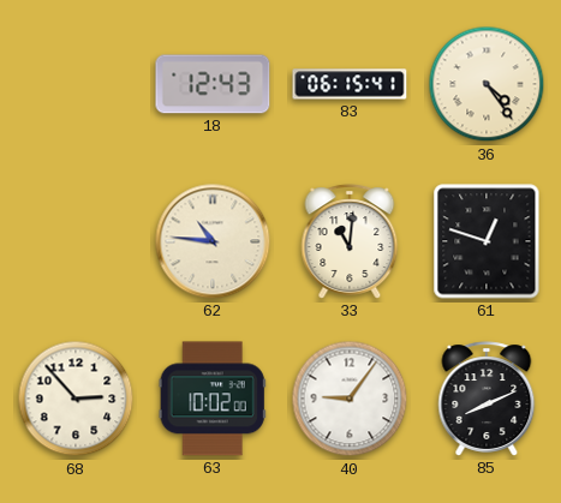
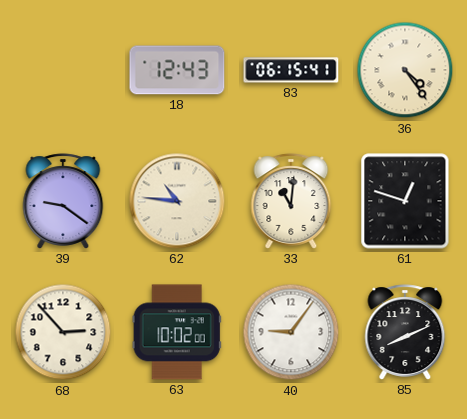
39: none -> 9:21 (63, 201)
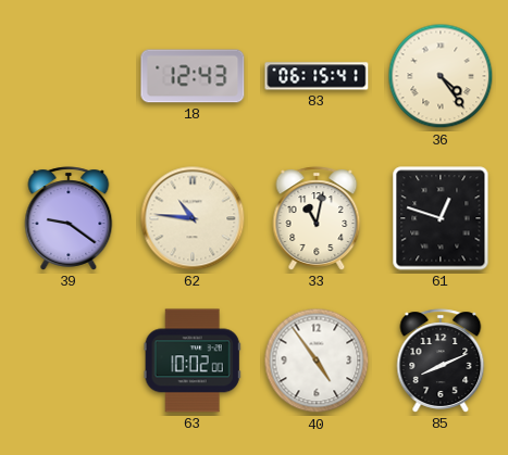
33: 11:01 -> 11:02 (317, 218)
68: 2:53 -> none (63, 332)
40: 9:06 -> 4:54 (317, 361)
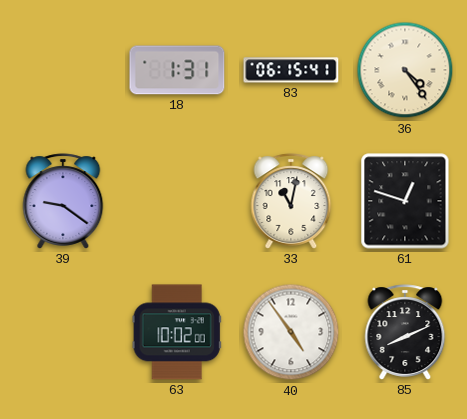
18: 12:43 -> 1:31 (177, 70)
62: 10:46 -> none (193, 218)
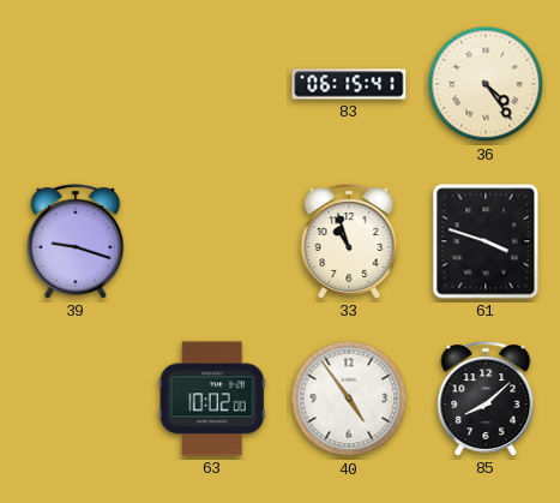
18: 1:31 -> none (177, 70)
39: 9:21 -> 9:18 (76, 241)
33: 11:02 -> 10:57 (349, 241)
61: 12:48 -> 3:48 (486, 241)
85: 8:11 -> 8:08 (486, 399)
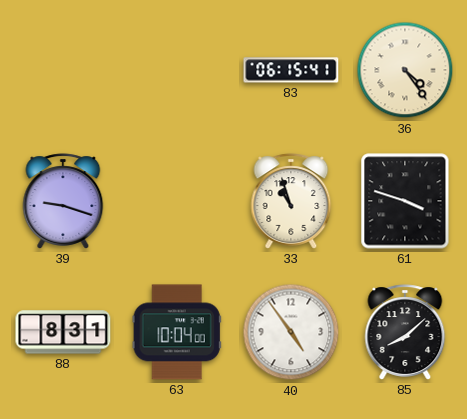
88: none -> 8:31 (63, 332)
63: 10:02 -> 10:04 (177, 332)
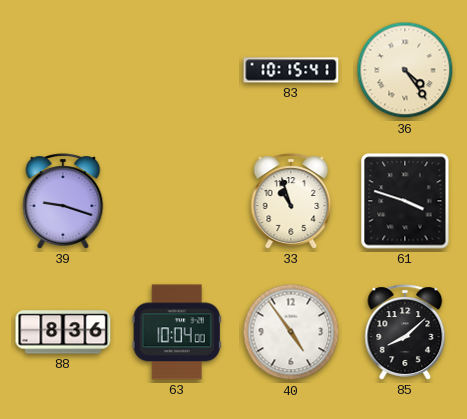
83: 06:15 -> 10:15 (291, 70)
88: 8:31 -> 8:36 (63, 332)
